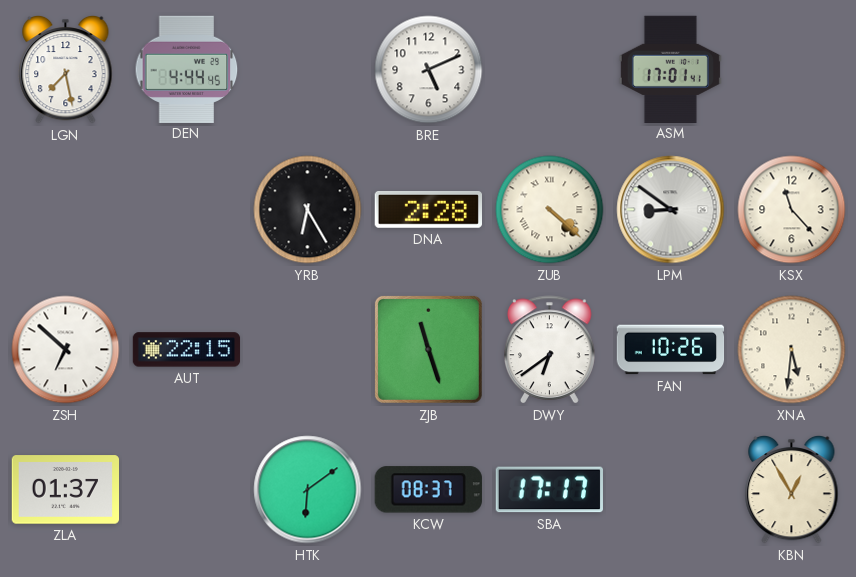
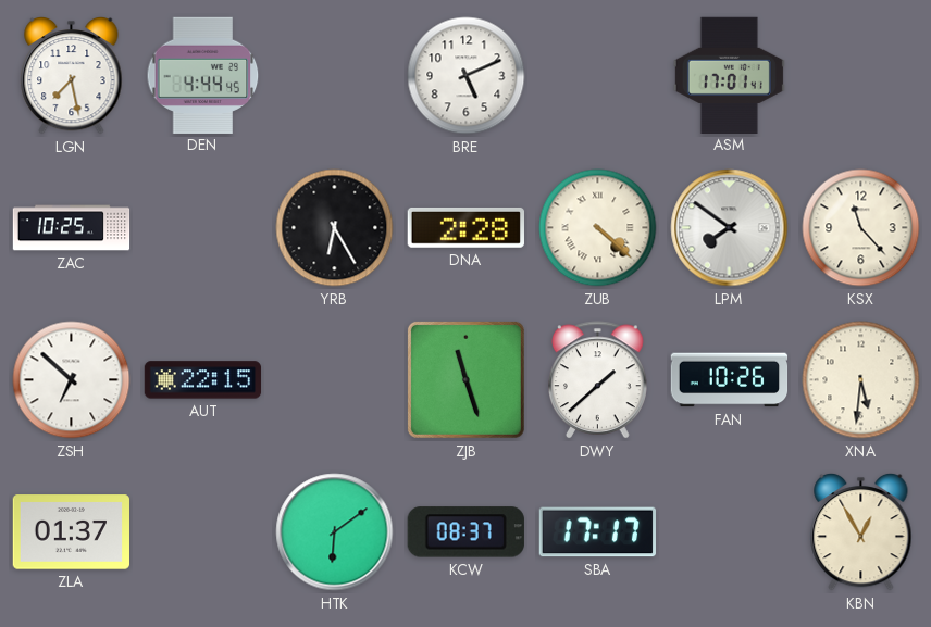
ZAC: none -> 10:25 (72, 228)
LPM: 8:51 -> 7:51 (730, 228)
DWY: 6:39 -> 1:38 (598, 380)
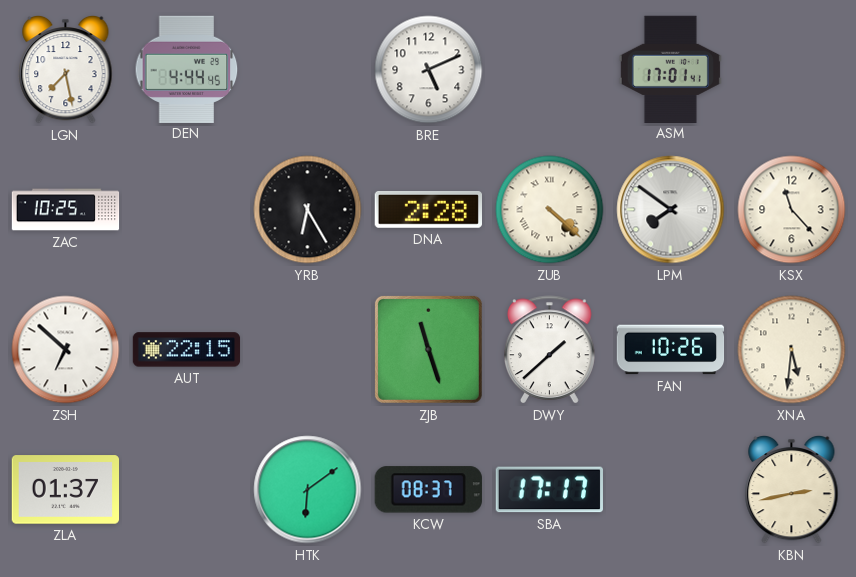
KBN: 12:55 -> 2:43 (792, 489)
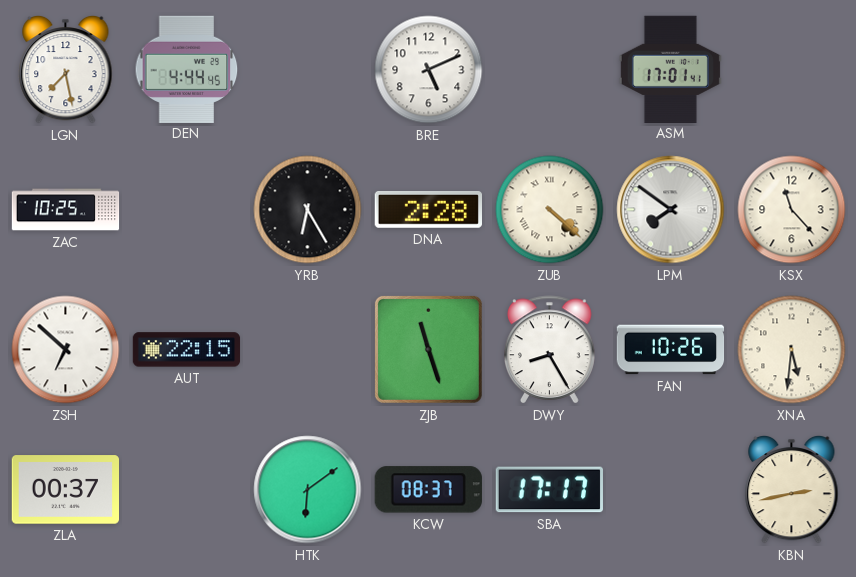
DWY: 1:38 -> 8:25 (550, 350)
ZLA: 01:37 -> 00:37 (65, 490)
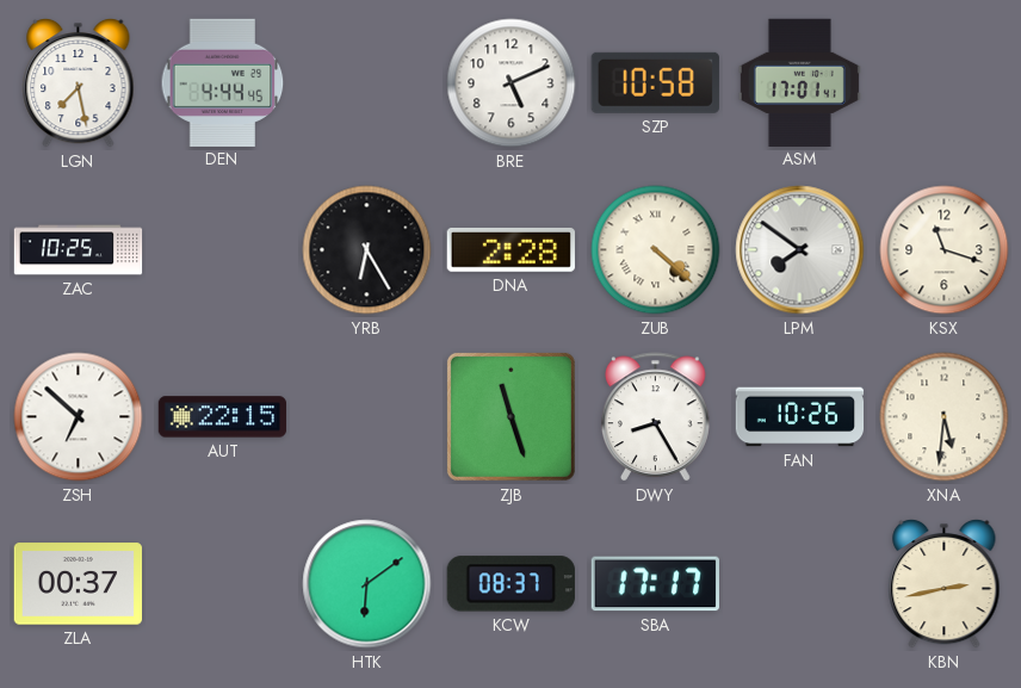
SZP: none -> 10:58 (655, 82)
KSX: 11:23 -> 11:18 (945, 250)
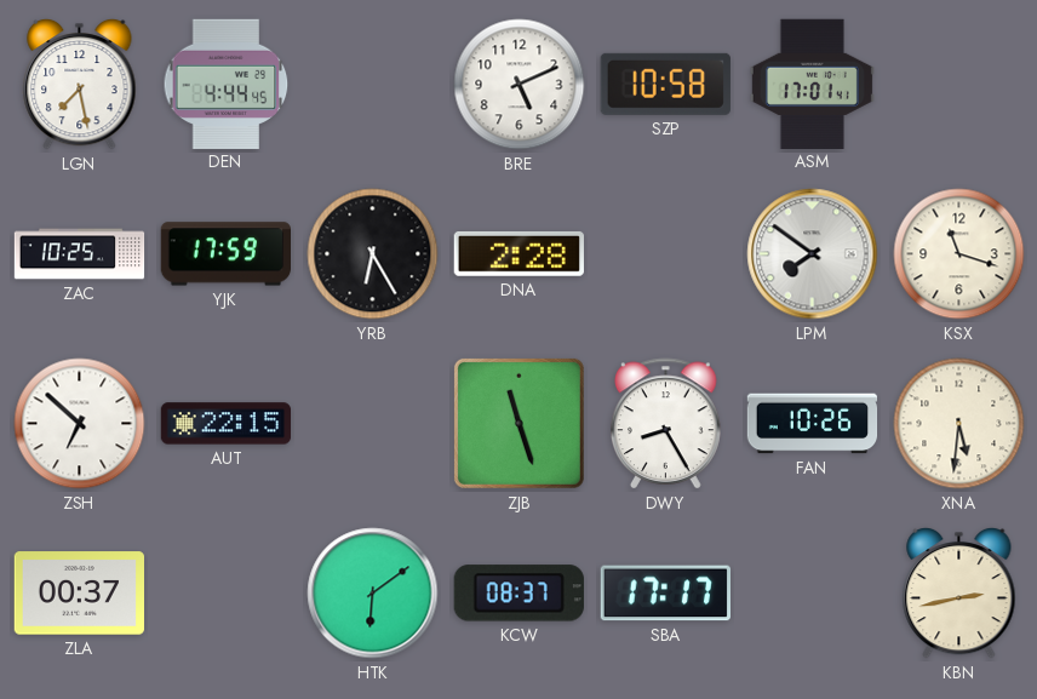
YJK: none -> 17:59 (225, 254)
ZUB: 4:22 -> none (656, 250)
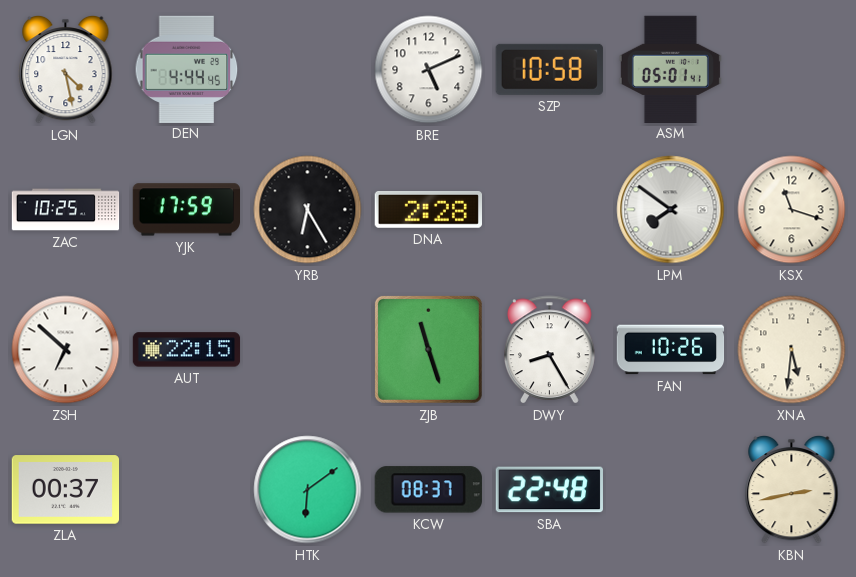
LGN: 7:28 -> 4:28 (66, 69)
ASM: 17:01 -> 05:01 (670, 69)
SBA: 17:17 -> 22:48 (549, 490)
